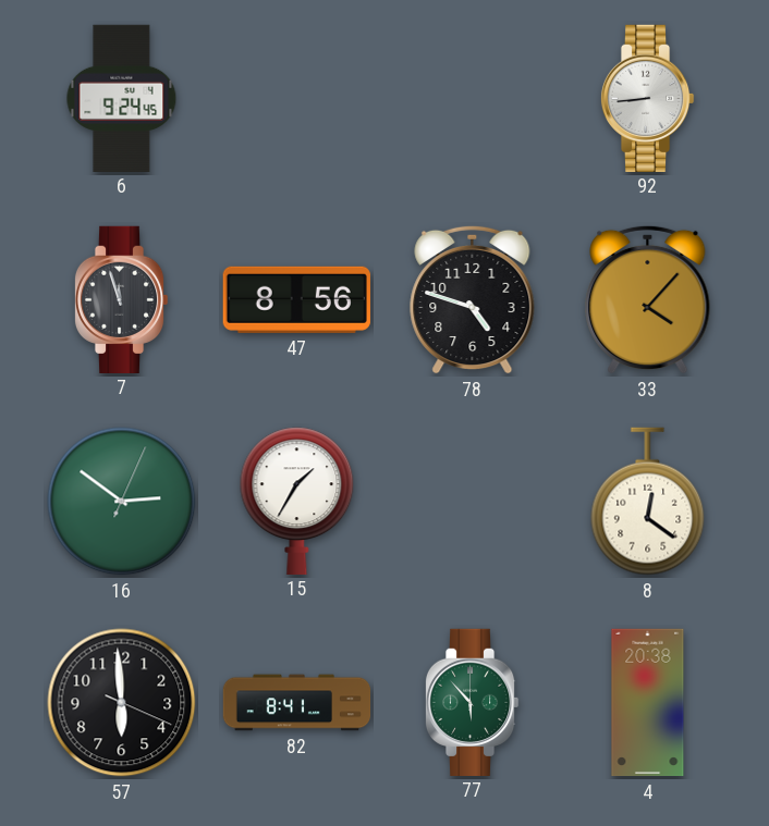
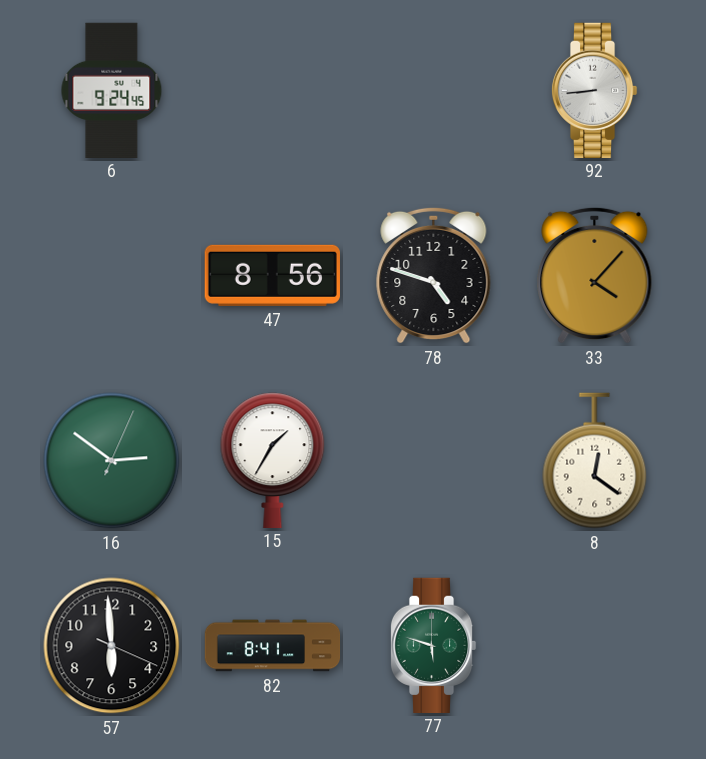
7: 11:57 -> none (121, 299)
77: 5:53 -> 5:48 (433, 645)
4: 20:38 -> none (648, 703)
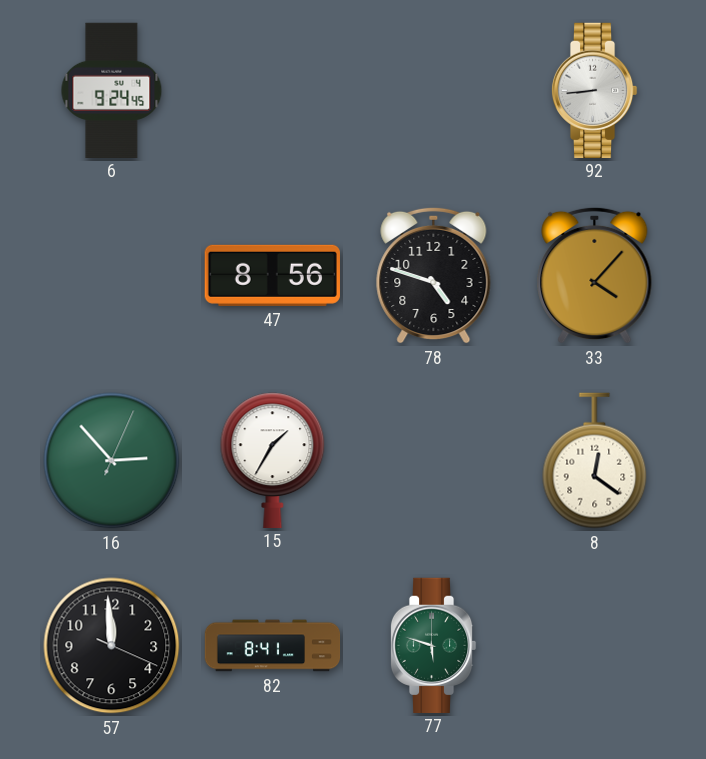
16: 2:51 -> 2:53 (112, 461)
57: 5:59 -> 11:59 (112, 646)
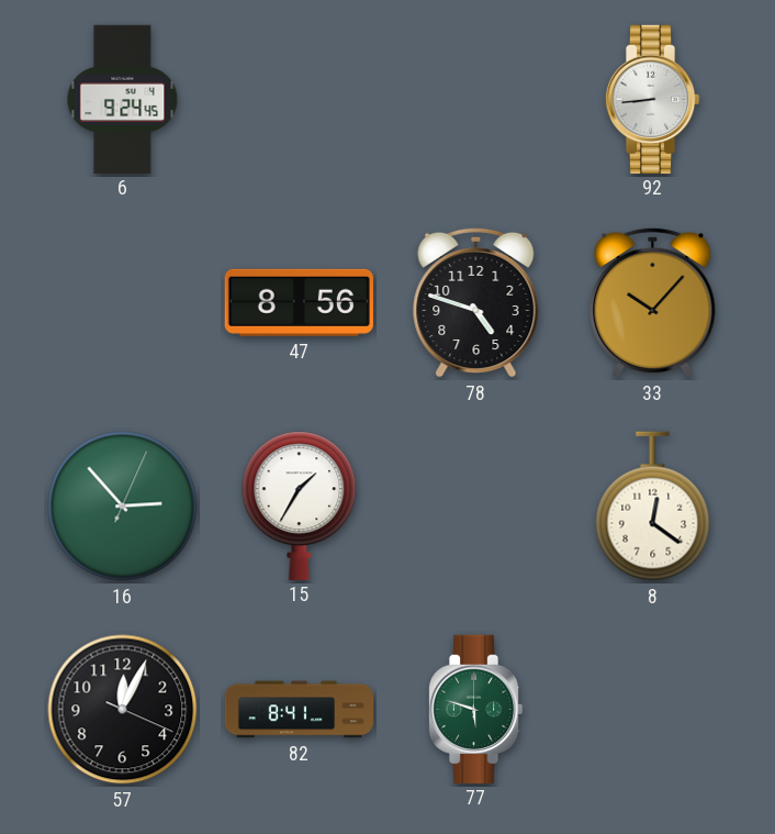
33: 4:07 -> 10:07 (653, 302)
57: 11:59 -> 12:04 (123, 710)
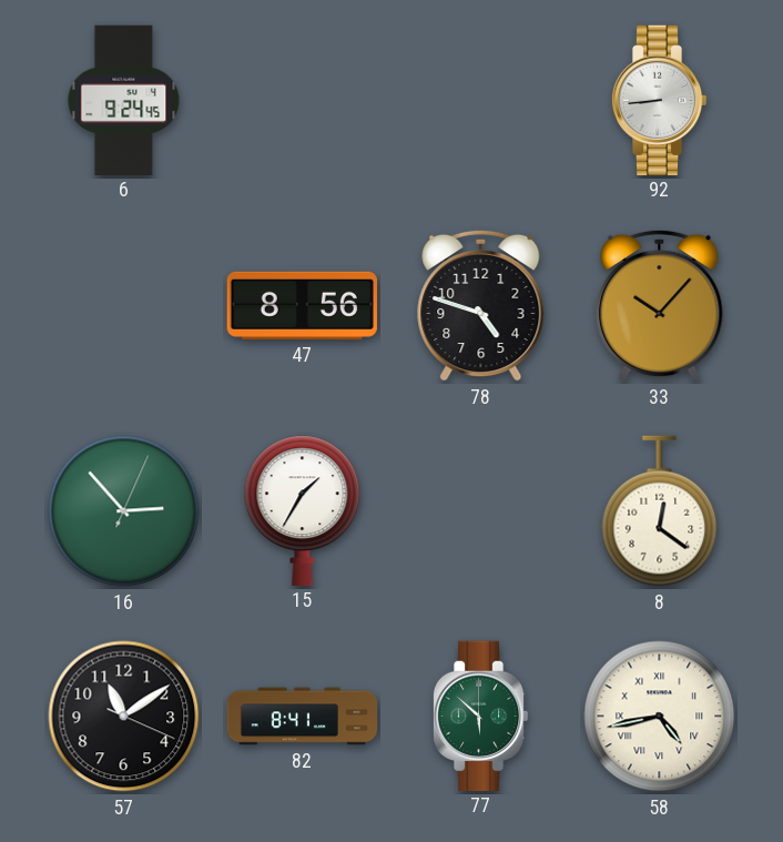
57: 12:04 -> 11:09 (124, 717)
77: 5:48 -> 5:52 (480, 716)
58: none -> 4:43 (660, 717)
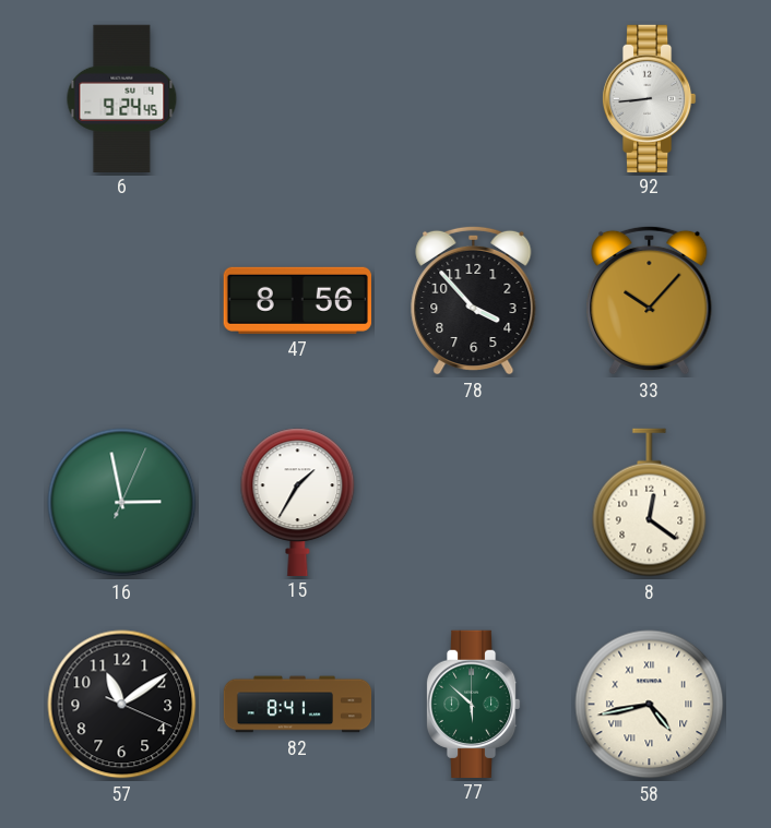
78: 4:48 -> 3:53 (474, 300)
16: 2:53 -> 2:58 (122, 503)
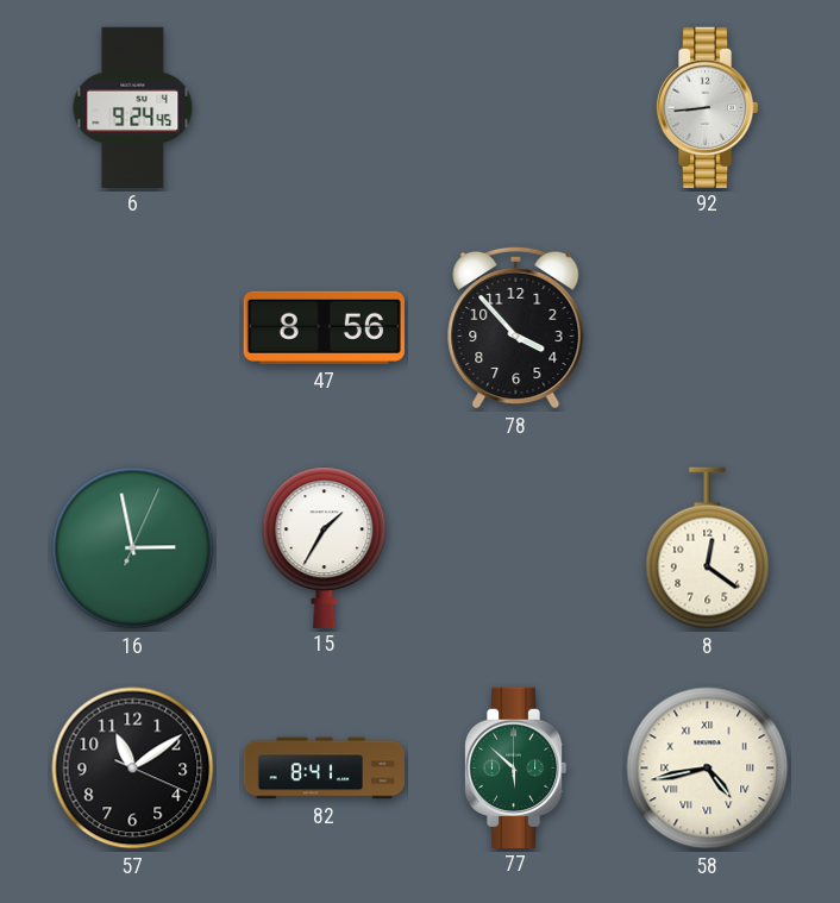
33: 10:07 -> none (650, 300)
